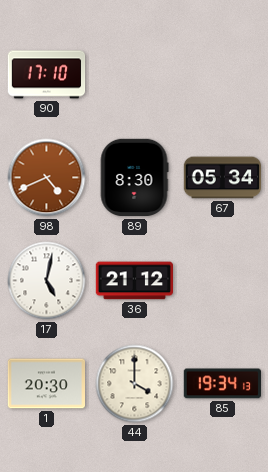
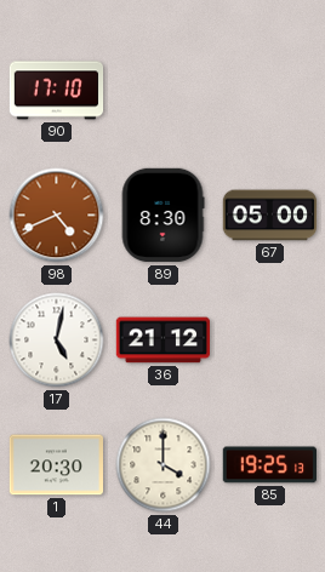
67: 05:34 -> 05:00 (270, 216)
85: 19:34 -> 19:25 (269, 465)
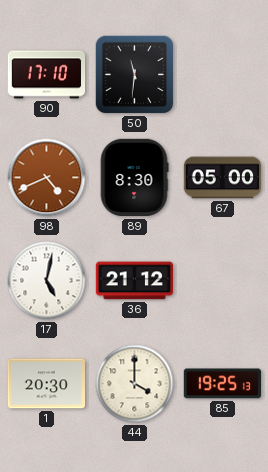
50: none -> 11:31 (135, 75)
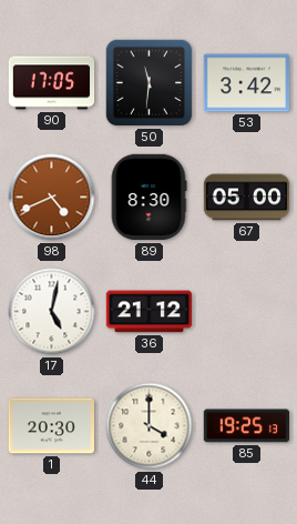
90: 17:10 -> 17:05 (52, 83)
53: none -> 3:42 (246, 83)
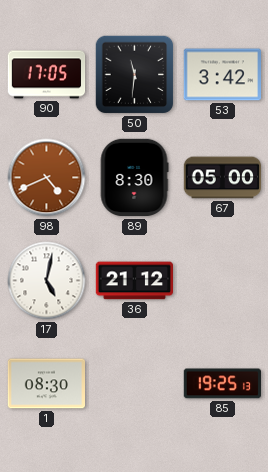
1: 20:30 -> 08:30 (47, 384)
44: 4:00 -> none (150, 426)
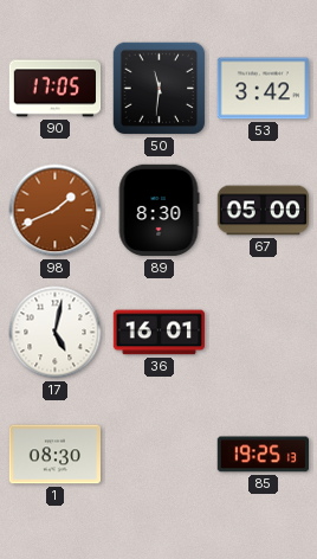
98: 4:41 -> 1:41 (56, 211)
36: 21:12 -> 16:01 (160, 333)
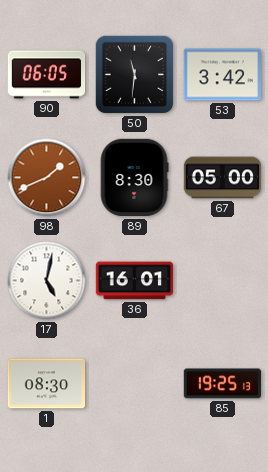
90: 17:05 -> 06:05 (47, 75)
